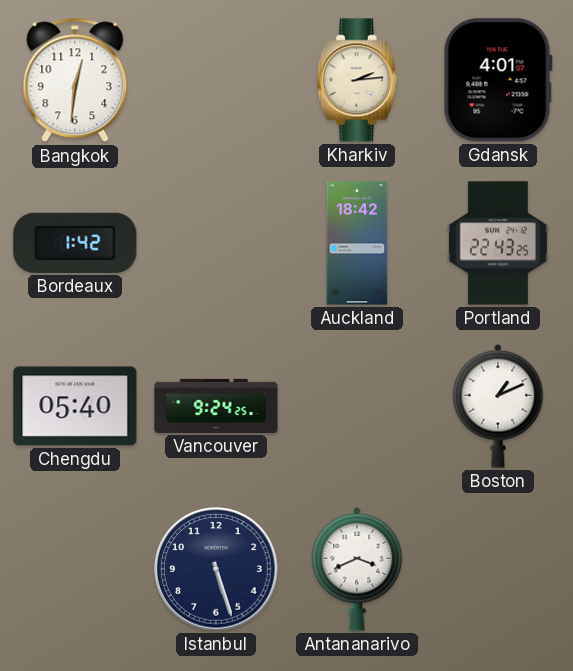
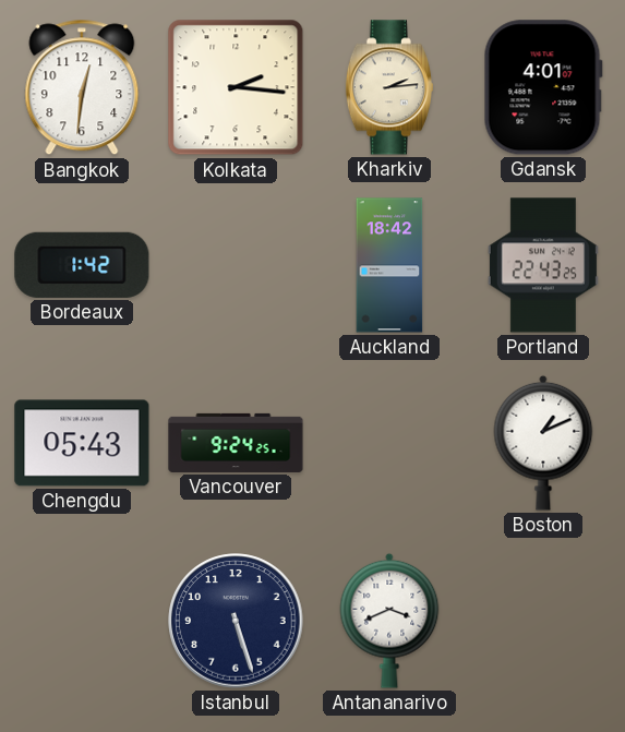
Kolkata: none -> 2:16 (236, 87)
Chengdu: 05:40 -> 05:43 (82, 443)
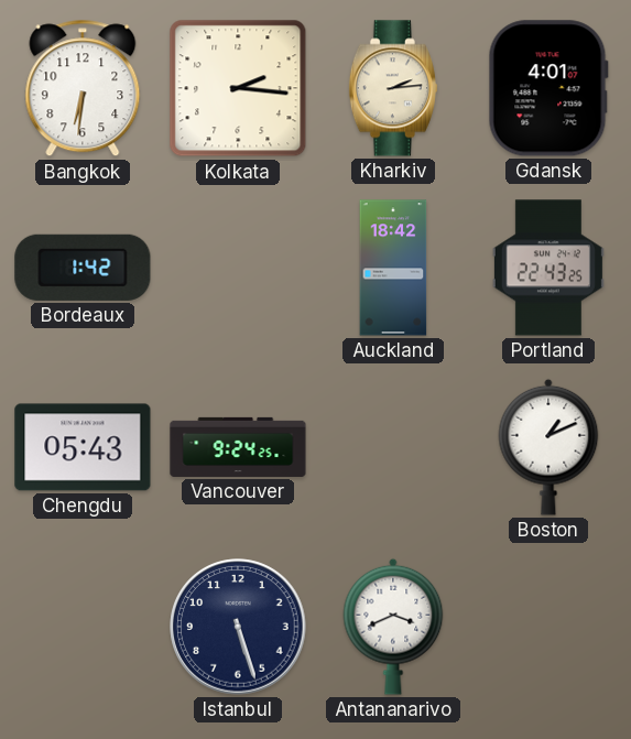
Bangkok: 12:31 -> 6:31 (83, 88)
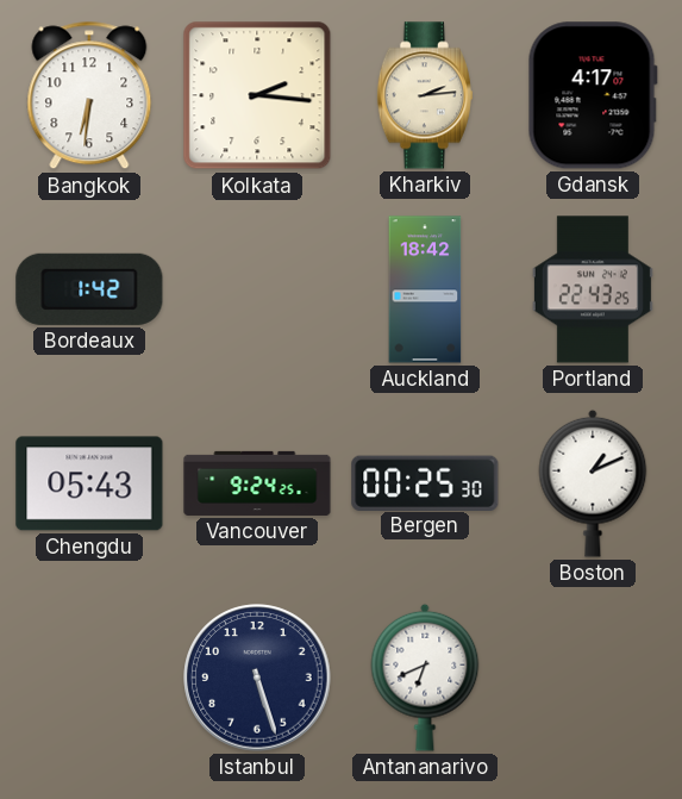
Gdansk: 4:01 -> 4:17 (593, 95)
Bergen: none -> 00:25 (425, 482)
Antananarivo: 3:41 -> 6:41 (425, 678)
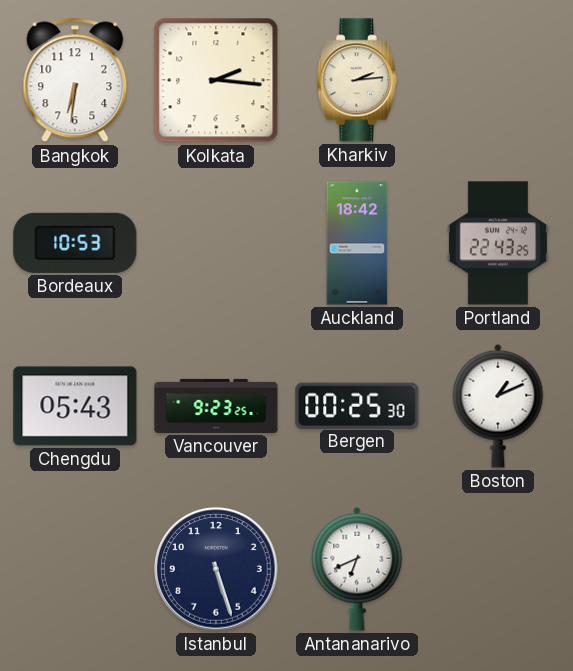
Gdansk: 4:17 -> none (593, 95)
Bordeaux: 1:42 -> 10:53 (75, 243)
Vancouver: 9:24 -> 9:23 (216, 406)
